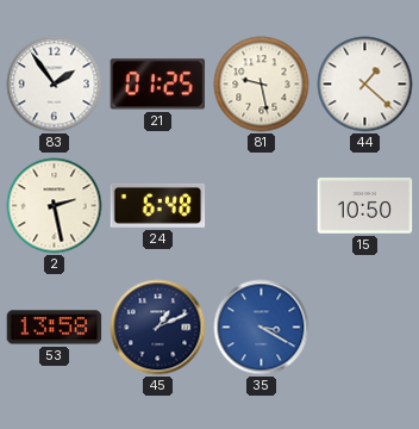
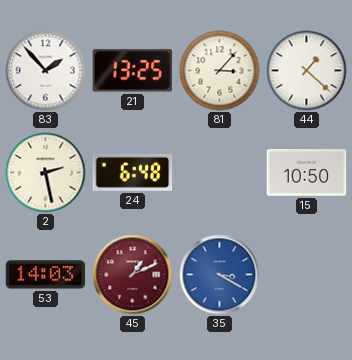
83: 1:54 -> 1:53 (46, 71)
21: 01:25 -> 13:25 (133, 71)
81: 9:28 -> 3:07 (220, 71)
53: 13:58 -> 14:03 (46, 275)
45 dial: navy -> burgundy (133, 275)
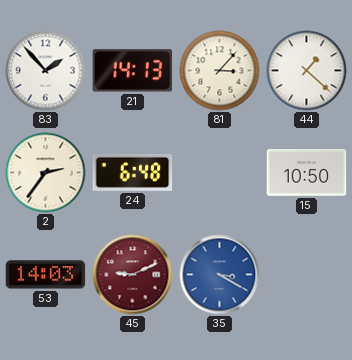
21: 13:25 -> 14:13 (133, 71)
2: 2:28 -> 2:36 (46, 173)
45: 1:11 -> 9:11 (133, 275)
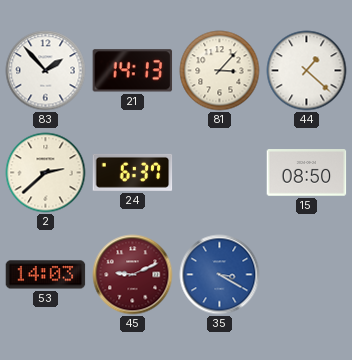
2: 2:36 -> 2:38 (46, 173)
24: 6:48 -> 6:37 (133, 172)
15: 10:50 -> 08:50 (307, 173)
